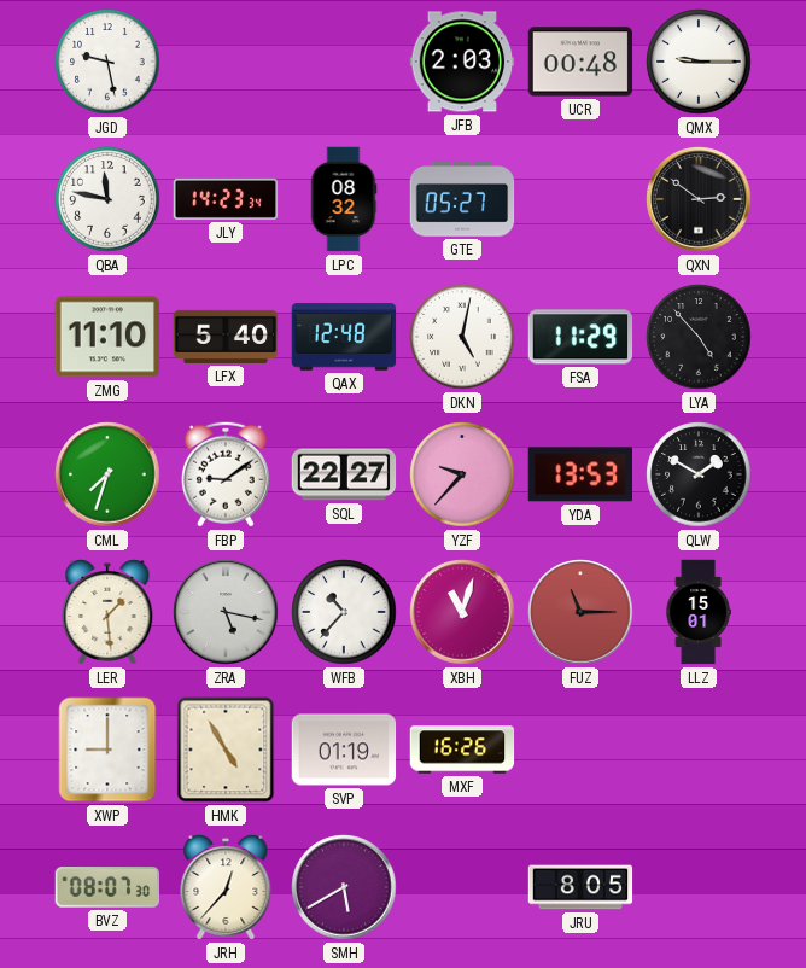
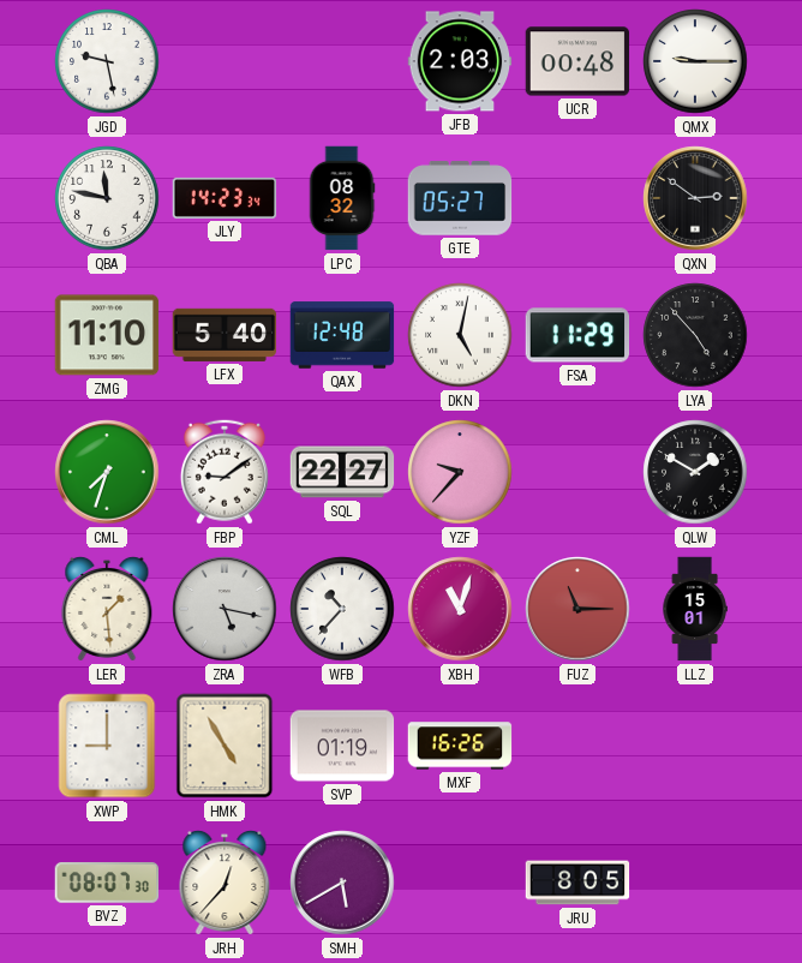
YDA: 13:53 -> none (580, 474)
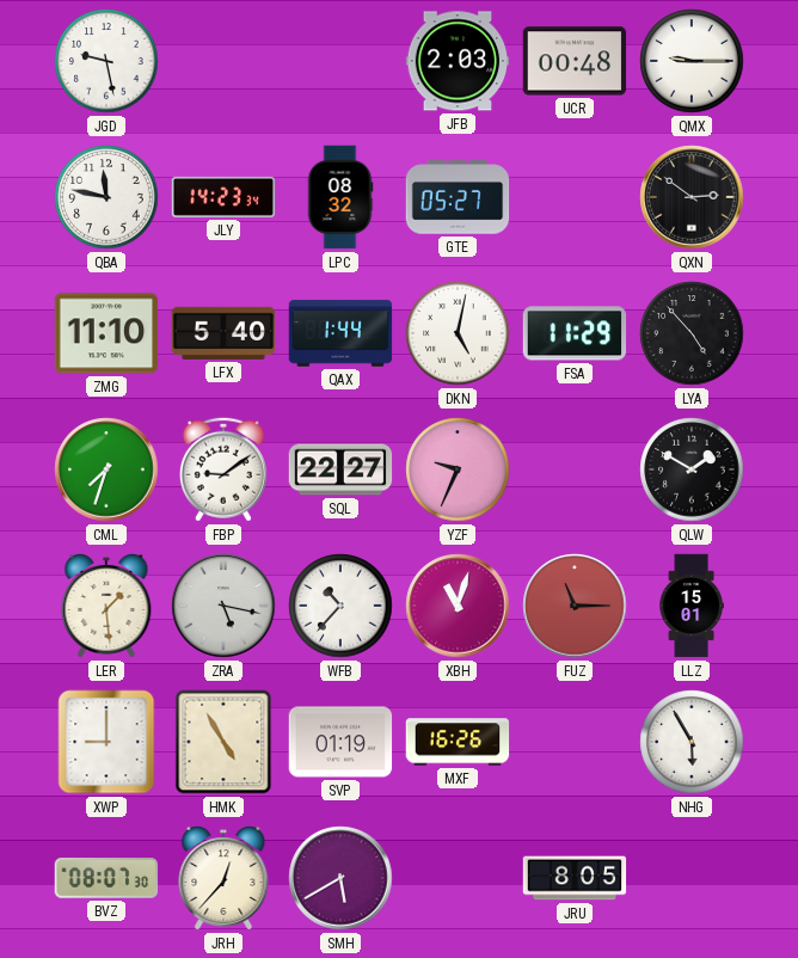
QAX: 12:48 -> 1:44 (340, 333)
YZF: 9:37 -> 9:34 (458, 469)
NHG: none -> 5:55 (692, 742)
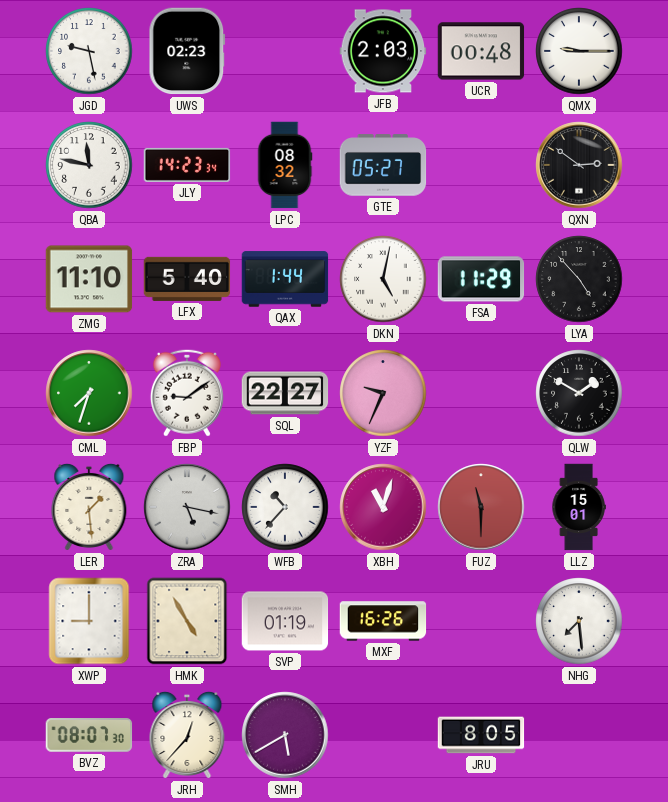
UWS: none -> 02:23 (187, 51)
FUZ: 11:15 -> 11:30 (481, 507)
NHG: 5:55 -> 7:29 (579, 621)
